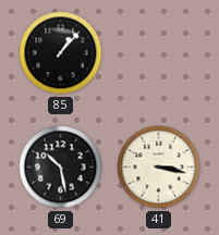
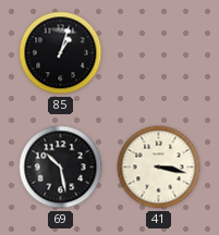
85: 1:07 -> 1:03 (61, 53)
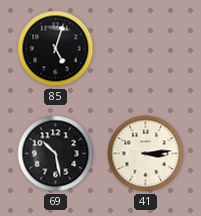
85: 1:03 -> 5:03 (56, 49)
41: 3:17 -> 3:14 (146, 154)
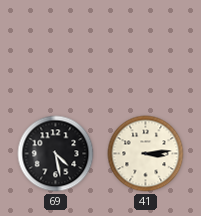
85: 5:03 -> none (56, 49)
69: 10:28 -> 4:28 (56, 154)
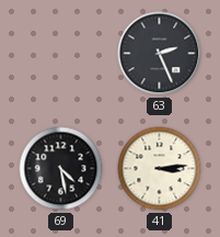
63: none -> 2:26 (160, 54)
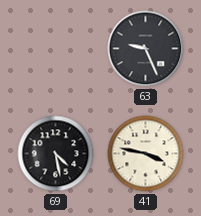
63: 2:26 -> 9:26 (146, 49)
41: 3:14 -> 3:47 (146, 154)
